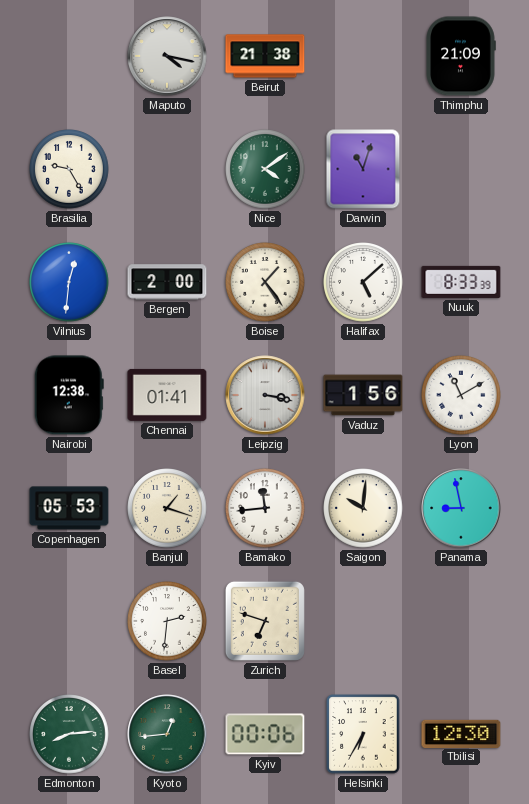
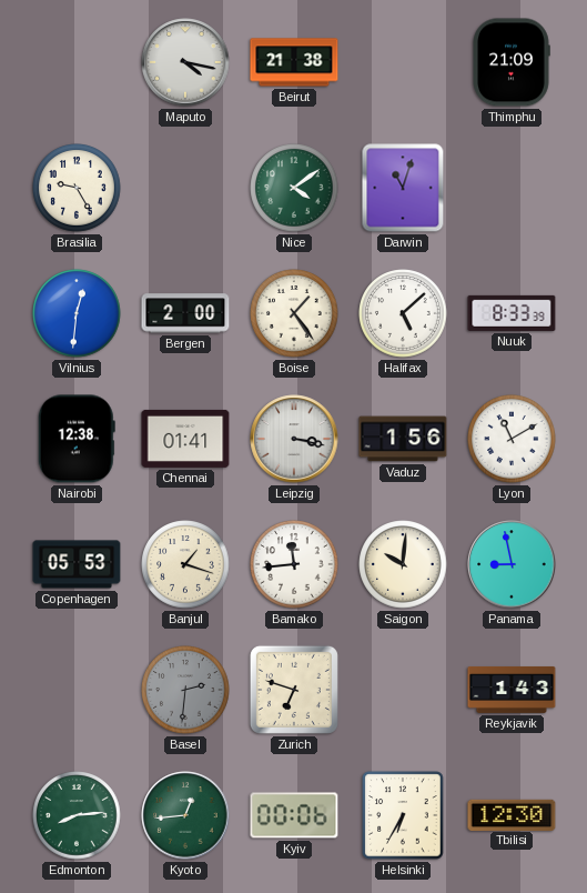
Basel dial: white -> grey (185, 690)
Reykjavik: none -> 1:43 (512, 690)
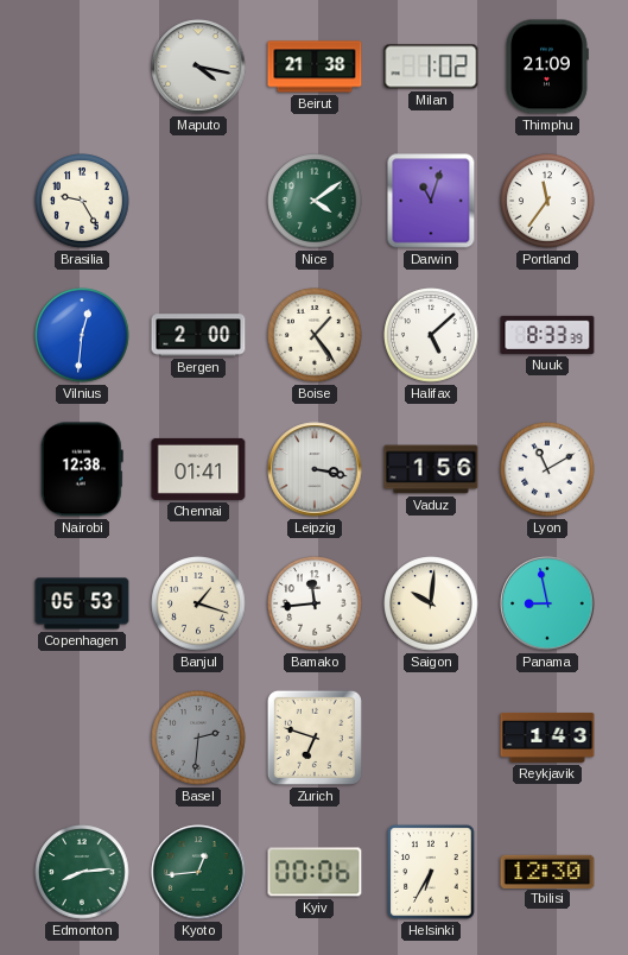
Milan: none -> 1:02 (431, 67)
Portland: none -> 11:36 (547, 201)
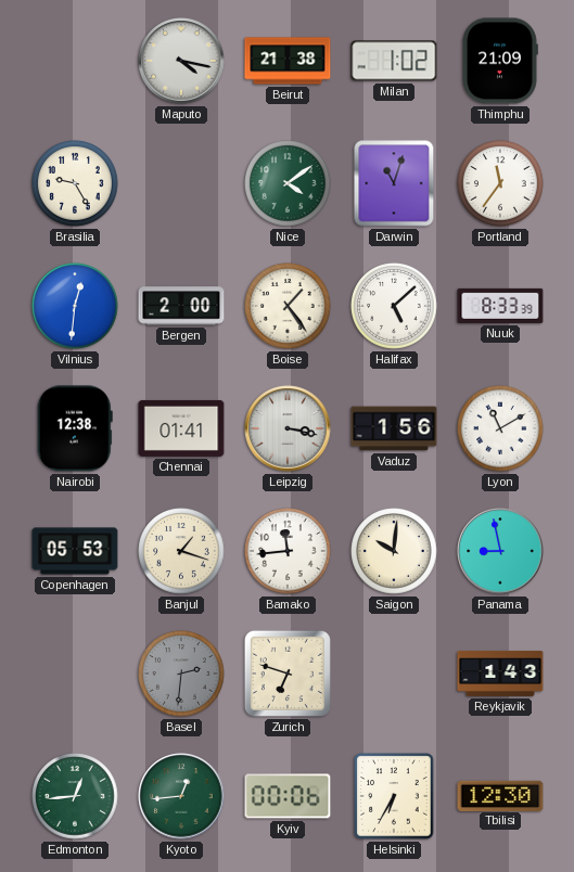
Edmonton: 8:14 -> 12:44 (75, 796)
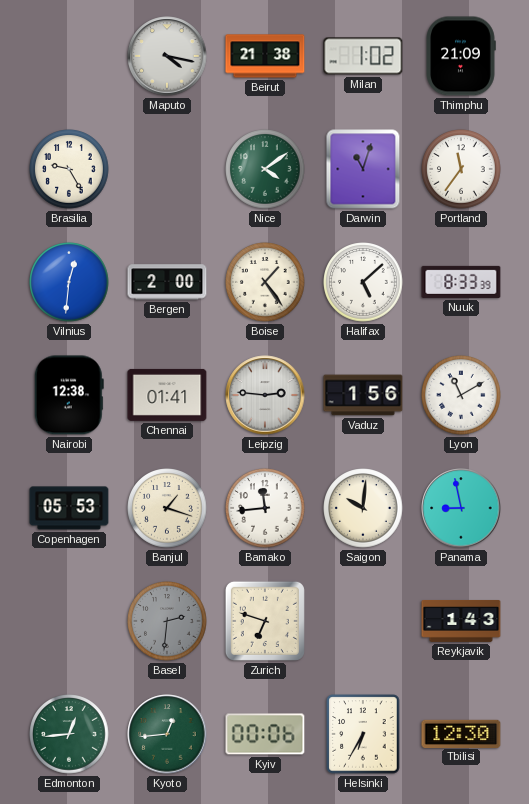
Leipzig: 3:17 -> 2:46 (265, 395)
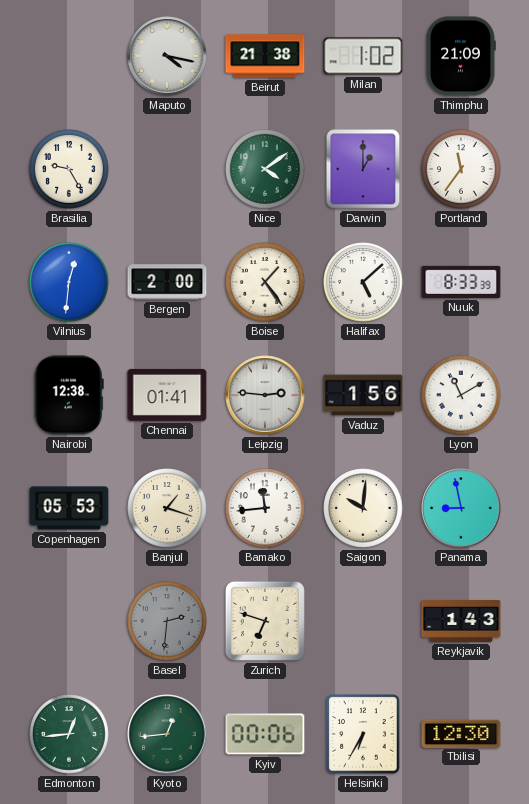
Darwin: 11:03 -> 1:00 (363, 169)
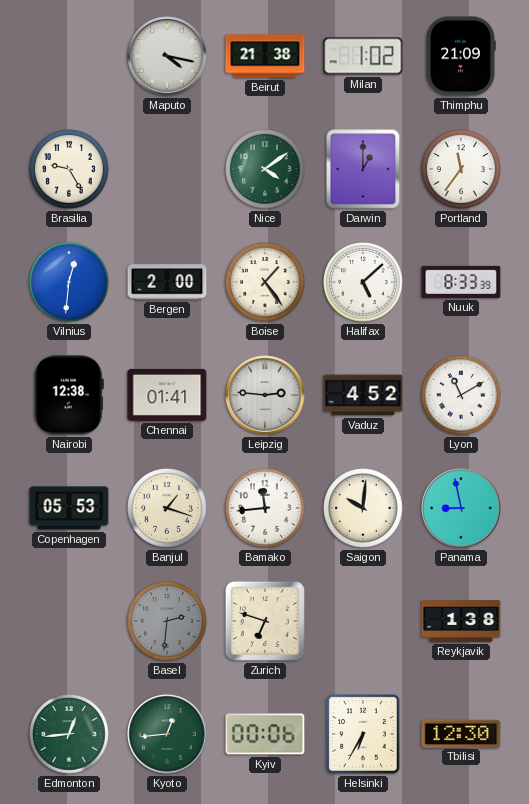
Vaduz: 1:56 -> 4:52 (363, 395)
Reykjavik: 1:43 -> 1:38 (461, 621)
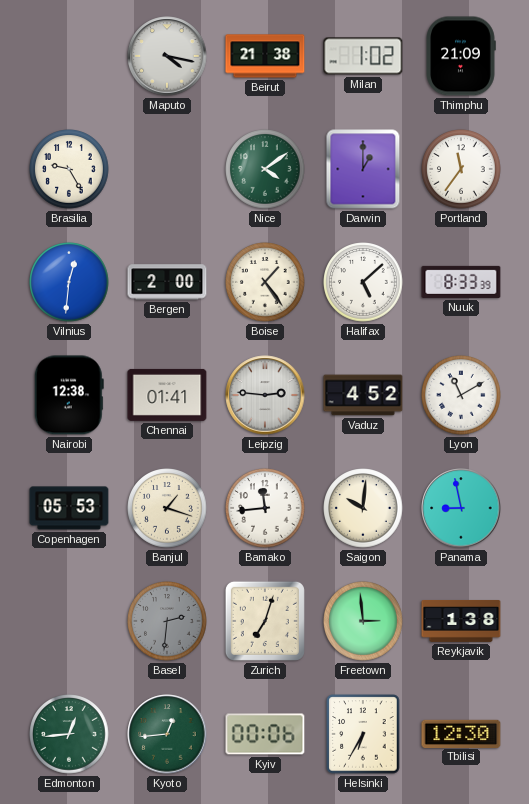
Zurich: 6:48 -> 7:03 (265, 621)
Freetown: none -> 2:59 (363, 621)
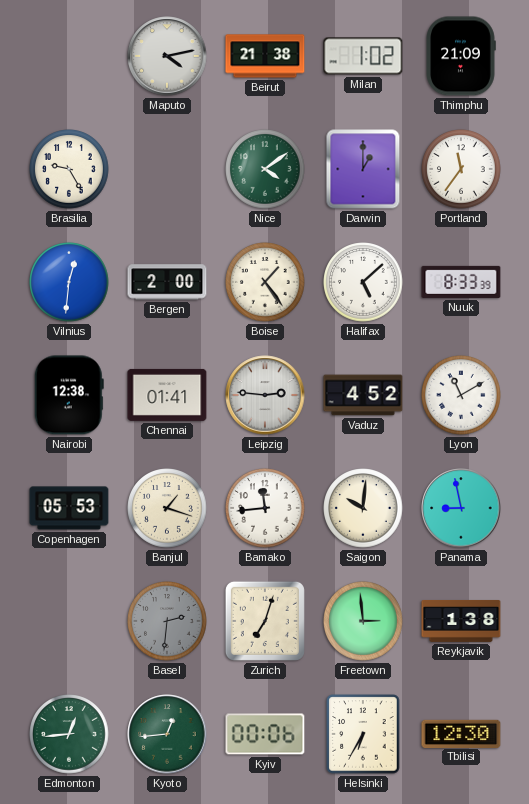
Maputo: 4:17 -> 4:13 (167, 56)
